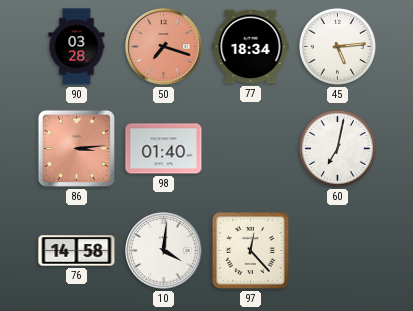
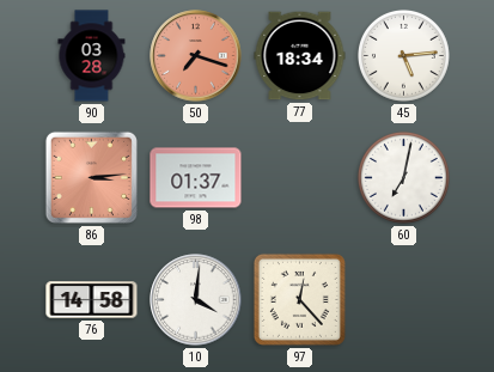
98: 01:40 -> 01:37 (196, 178)
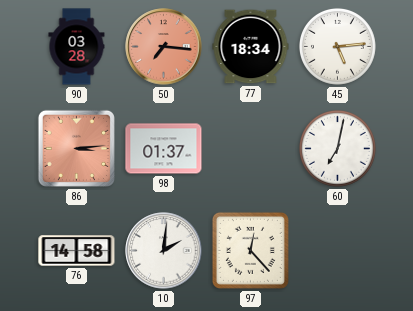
50: 7:18 -> 7:16 (164, 47)
10: 4:01 -> 2:01 (164, 251)
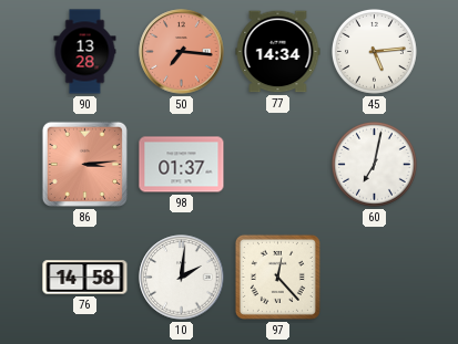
90: 03:28 -> 13:28 (85, 52)
77: 18:34 -> 14:34 (278, 52)
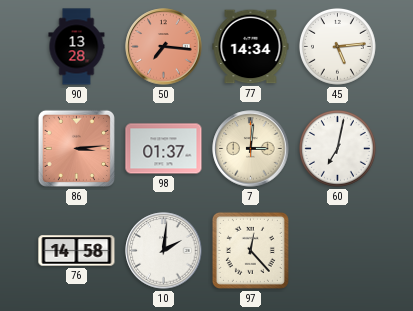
7: none -> 3:01 (251, 149)
